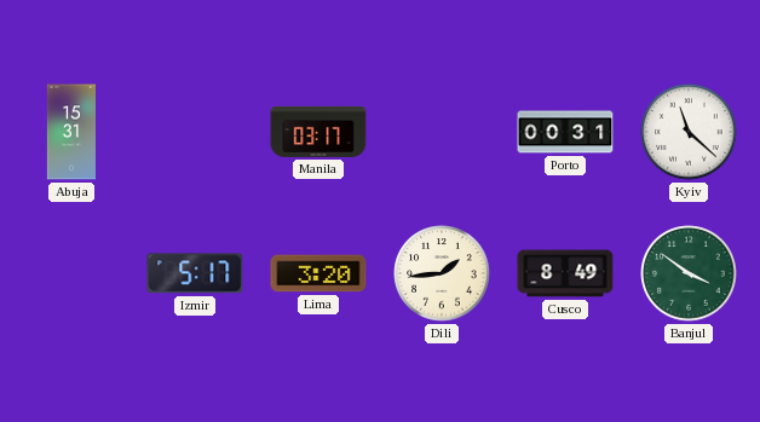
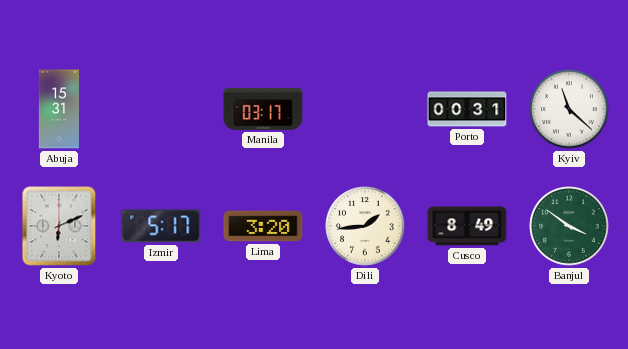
Kyoto: none -> 6:11 (59, 226)
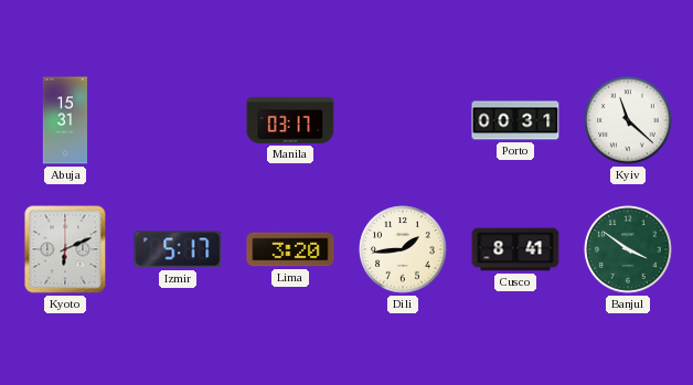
Cusco: 8:49 -> 8:41 (515, 249)
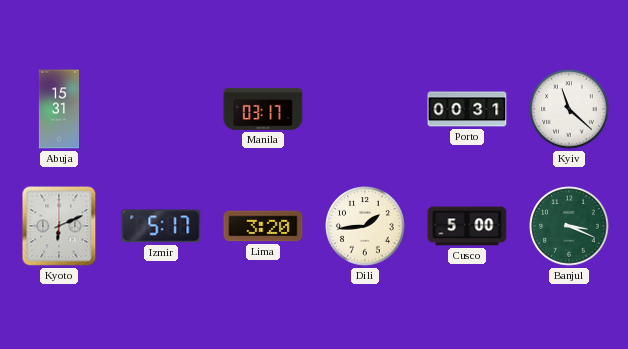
Cusco: 8:41 -> 5:00 (467, 226)
Banjul: 3:51 -> 3:19 (569, 226)
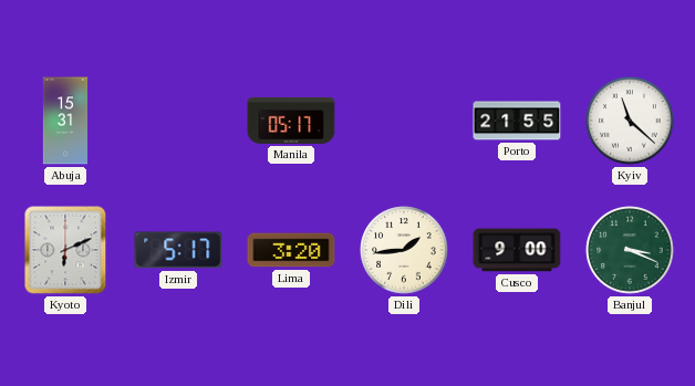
Manila: 03:17 -> 05:17 (291, 121)
Porto: 00:31 -> 21:55 (517, 121)
Cusco: 5:00 -> 9:00 (517, 250)
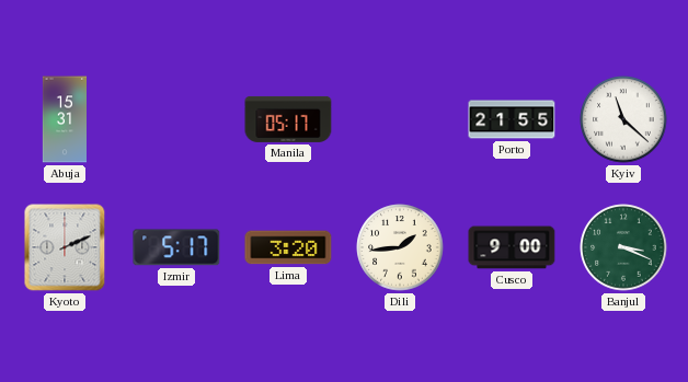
Kyoto: 6:11 -> 2:11 (65, 247)
